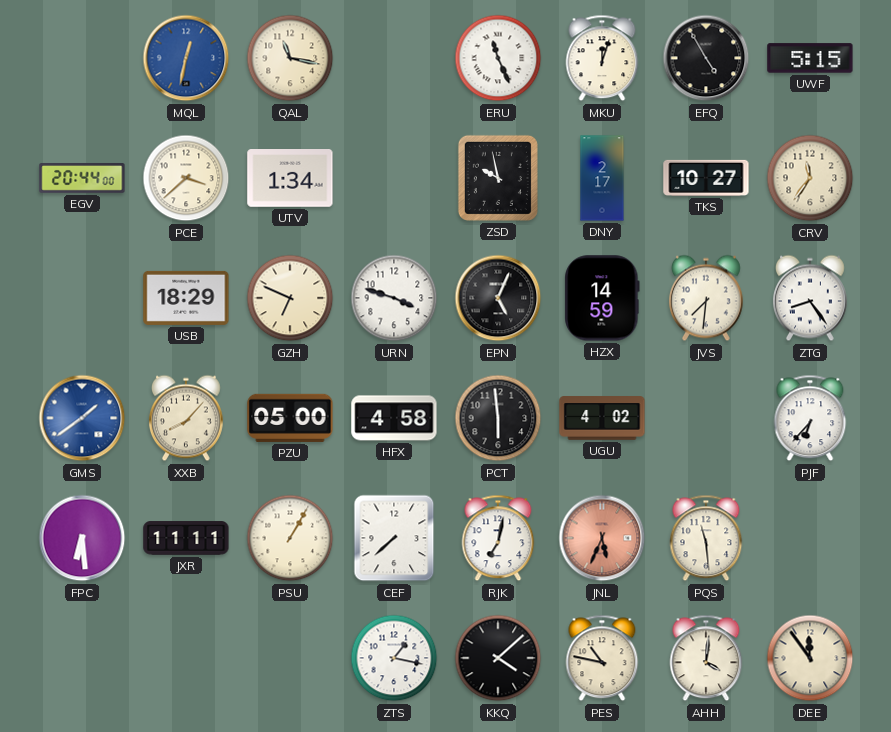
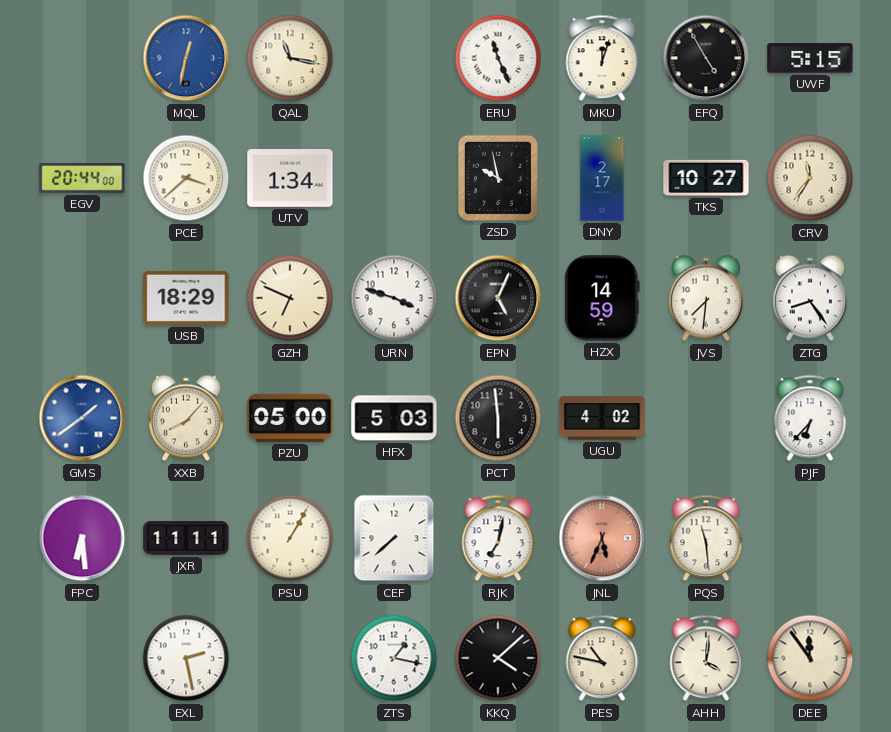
HFX: 4:58 -> 5:03 (394, 418)
EXL: none -> 2:28 (186, 658)
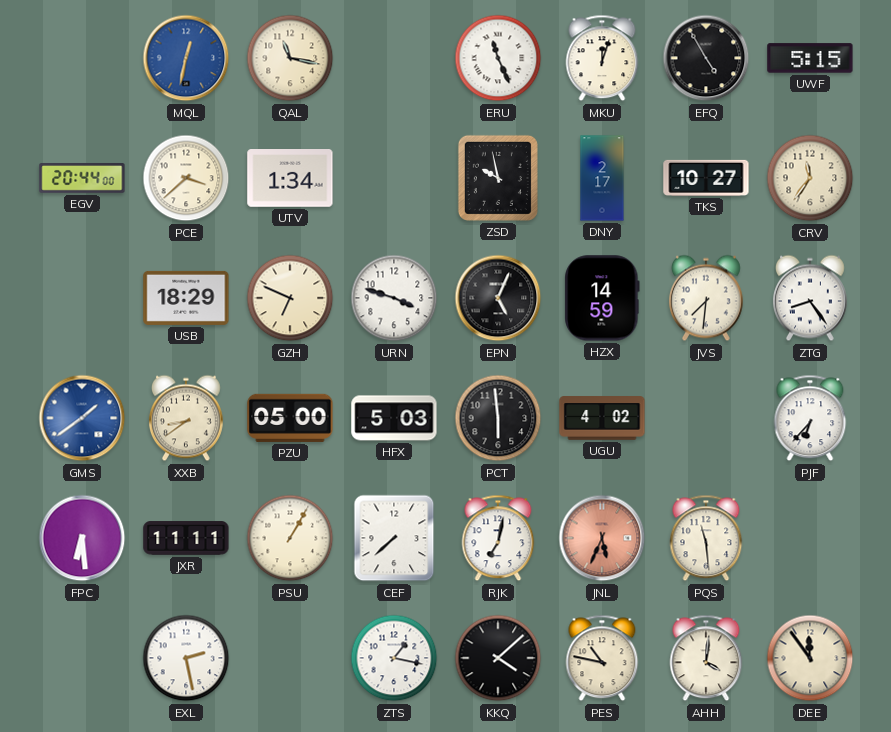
XXB: 8:07 -> 8:39 (186, 418)
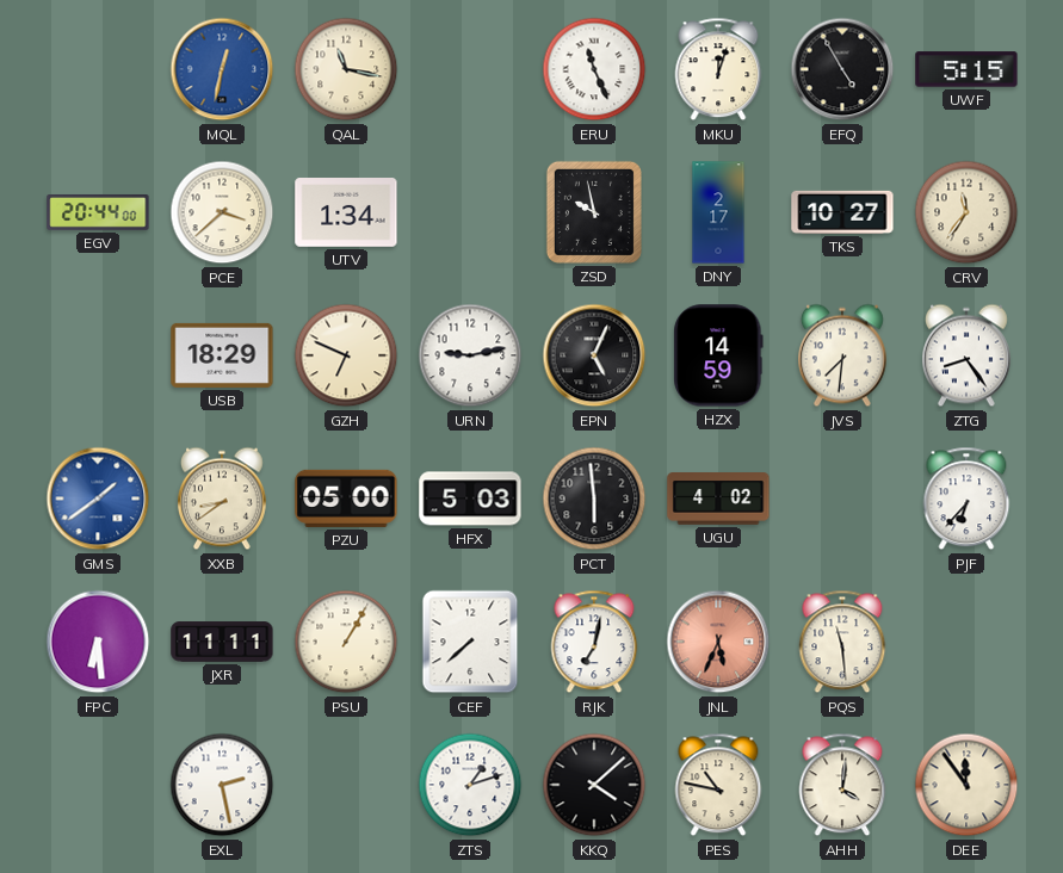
URN: 3:48 -> 9:13 (470, 355)
ZTS: 1:17 -> 1:12 (470, 785)
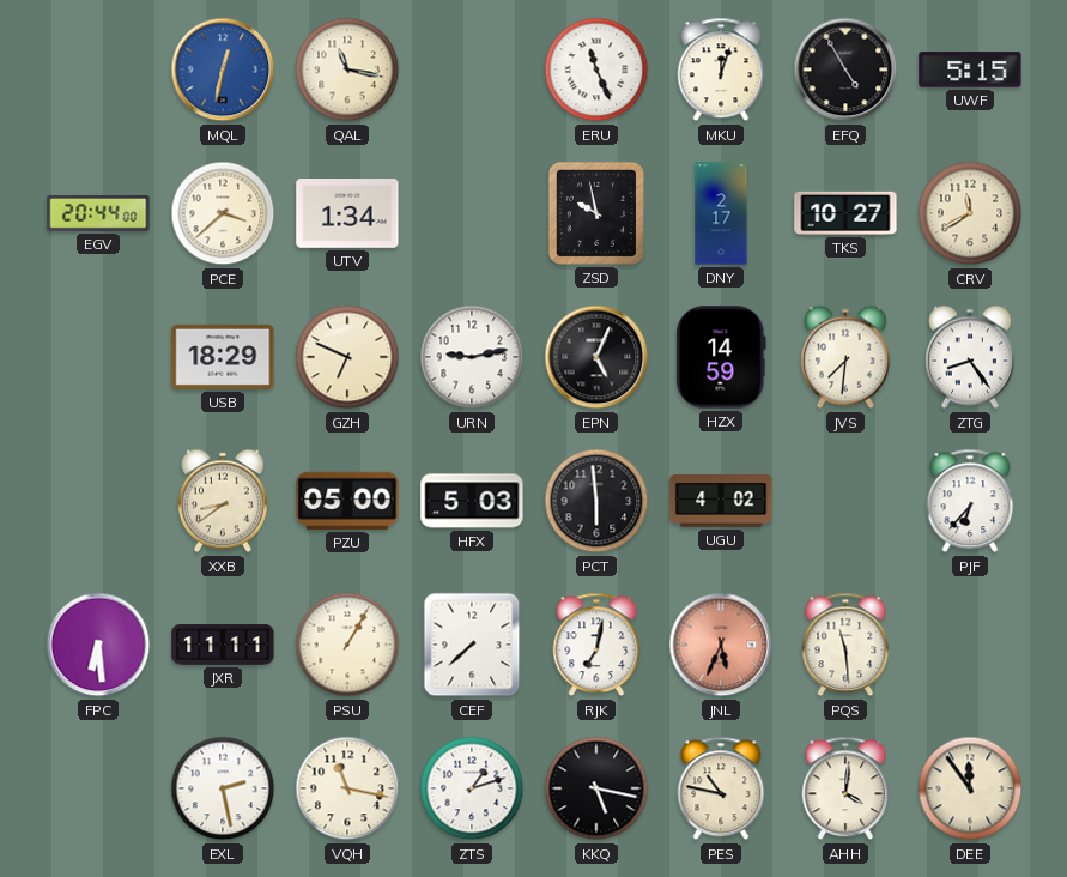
CRV: 11:36 -> 11:40 (970, 213)
GMS: 1:39 -> none (98, 499)
VQH: none -> 11:17 (347, 788)
KKQ: 4:08 -> 5:17 (596, 788)
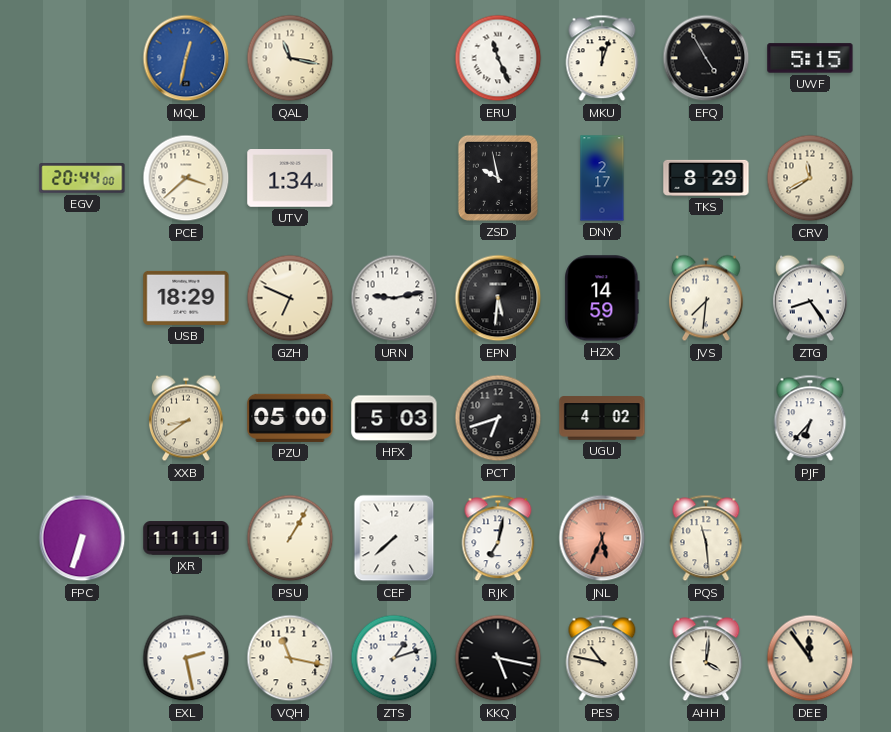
TKS: 10:27 -> 8:29 (706, 178)
EPN: 5:04 -> 5:31 (498, 298)
PCT: 5:59 -> 6:42 (498, 418)
FPC: 6:29 -> 6:33 (82, 538)
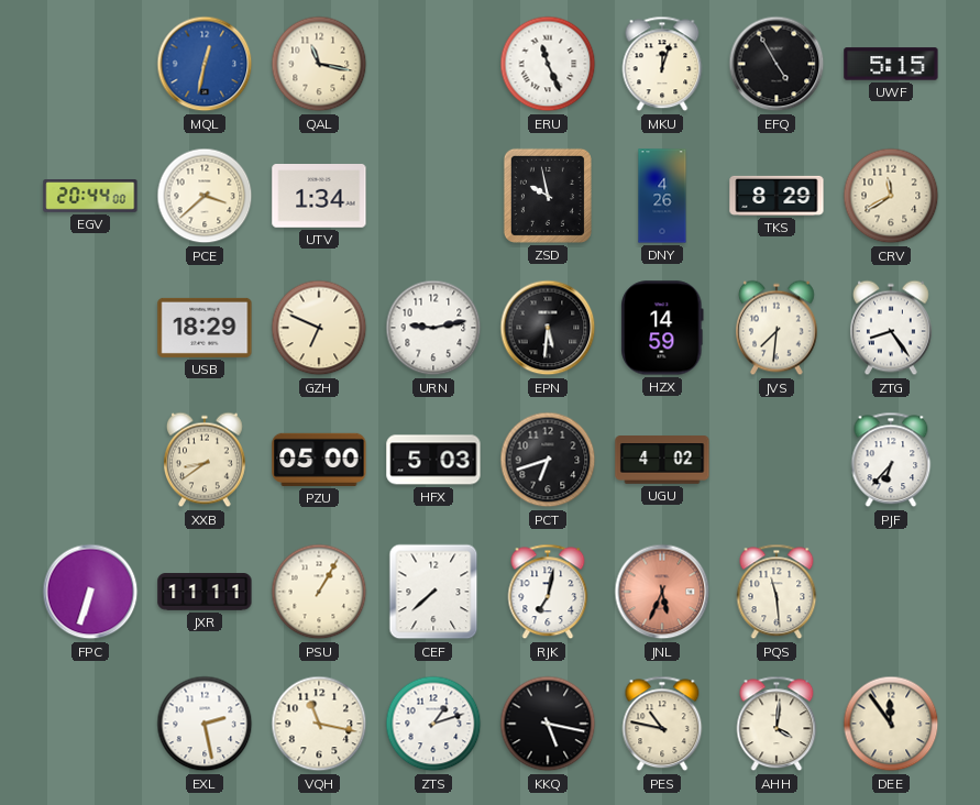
DNY: 2:17 -> 4:26 (662, 196)
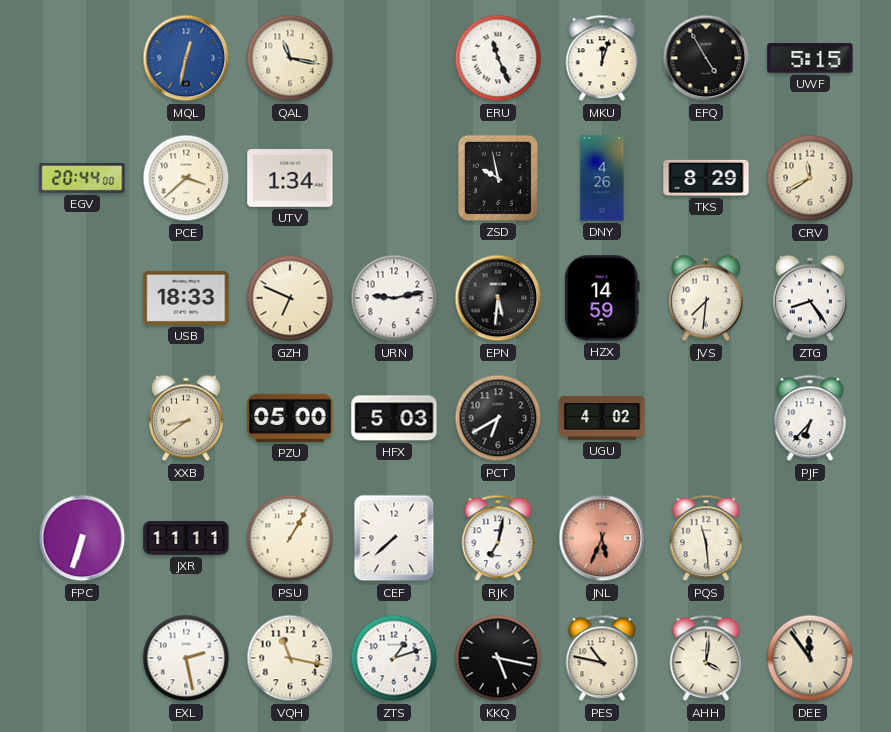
USB: 18:29 -> 18:33 (186, 298)
PCT: 6:42 -> 6:40 (498, 418)
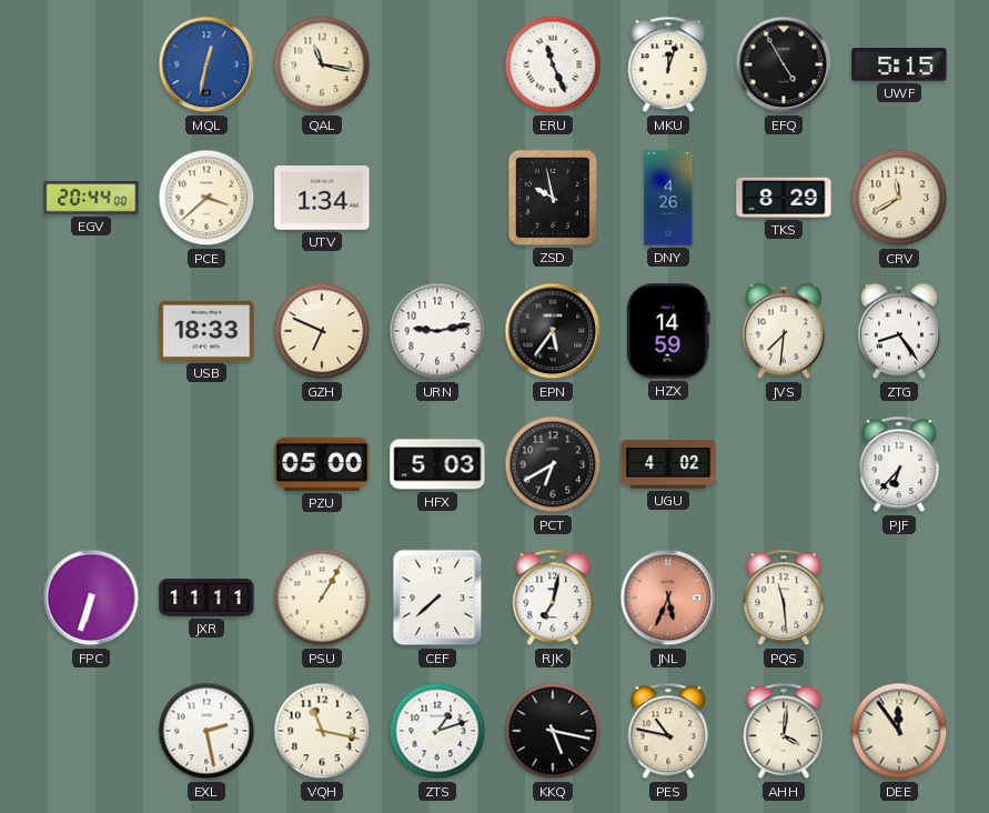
EPN: 5:31 -> 5:36 (553, 331)
XXB: 8:39 -> none (186, 418)
